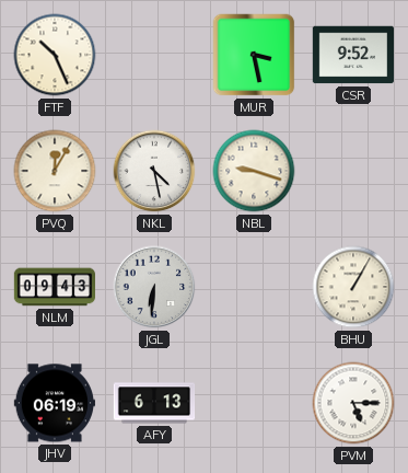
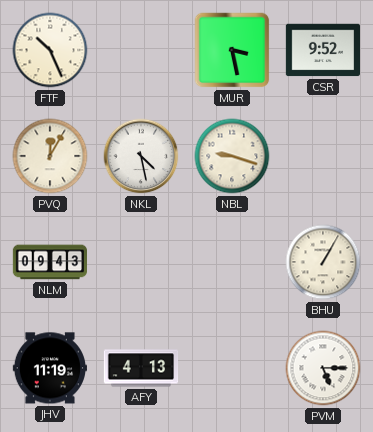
JGL: 6:31 -> none (154, 287)
JHV: 06:19 -> 11:19 (49, 368)
AFY: 6:13 -> 4:13 (141, 368)
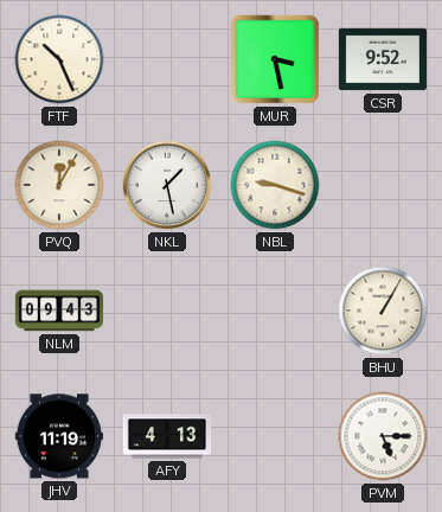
NKL: 4:28 -> 1:28 (167, 185)
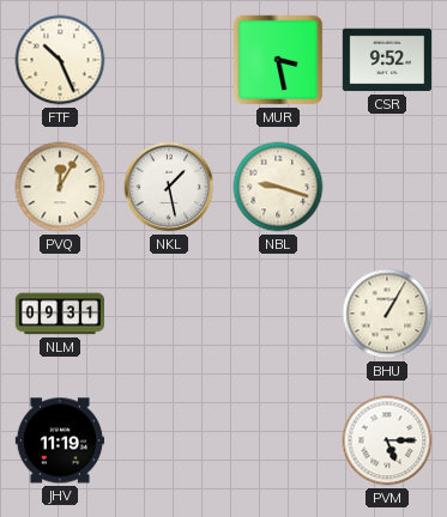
NLM: 09:43 -> 09:31 (60, 314)
AFY: 4:13 -> none (167, 436)
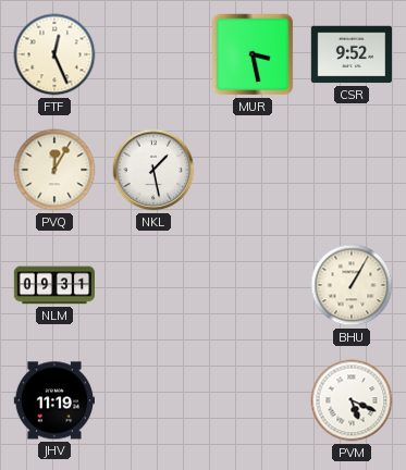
FTF: 10:26 -> 12:26 (54, 54)
NBL: 9:18 -> none (278, 187)
PVM: 5:15 -> 5:19 (352, 400)
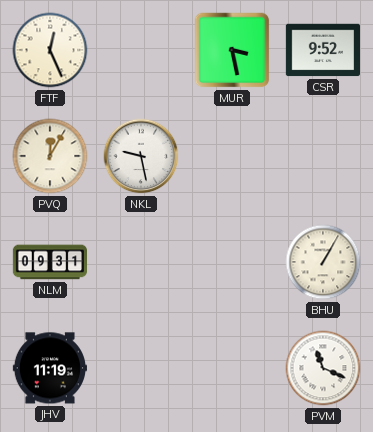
NKL: 1:28 -> 9:28 (141, 156)
PVM: 5:19 -> 11:19 (323, 368)
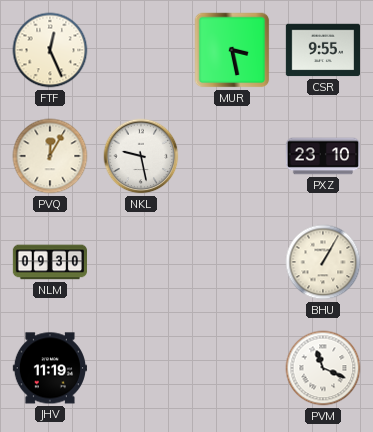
CSR: 9:52 -> 9:55 (322, 50)
PXZ: none -> 23:10 (322, 156)
NLM: 09:31 -> 09:30 (50, 262)
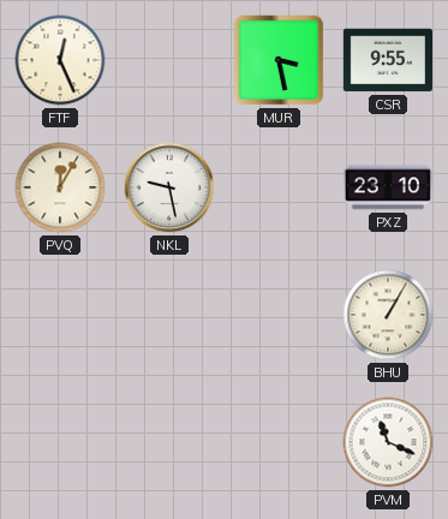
NLM: 09:30 -> none (50, 262)
JHV: 11:19 -> none (49, 368)
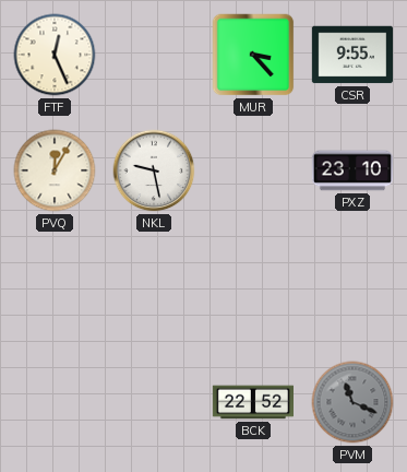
MUR: 3:28 -> 3:23 (253, 55)
BHU: 1:05 -> none (388, 315)
BCK: none -> 22:52 (253, 402)
PVM dial: white -> grey (352, 402)
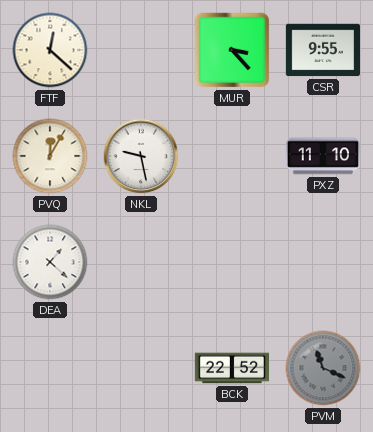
FTF: 12:26 -> 12:22 (50, 50)
PXZ: 23:10 -> 11:10 (322, 156)
DEA: none -> 1:22 (50, 262)
